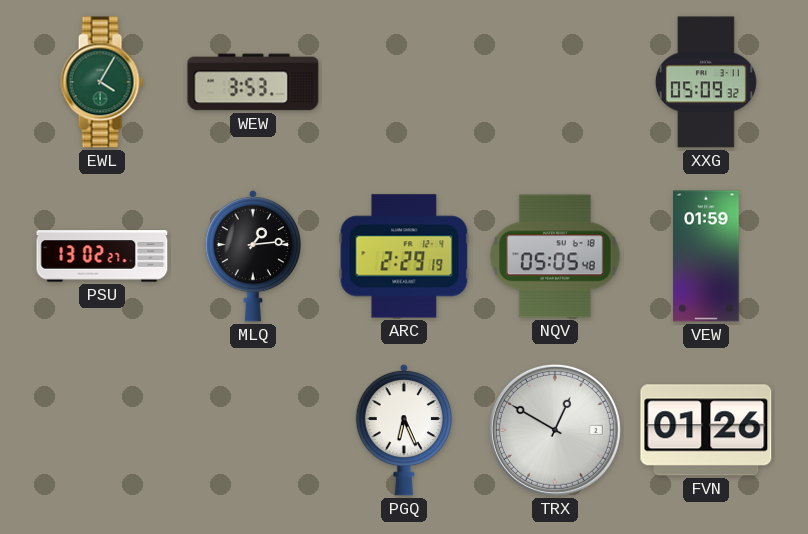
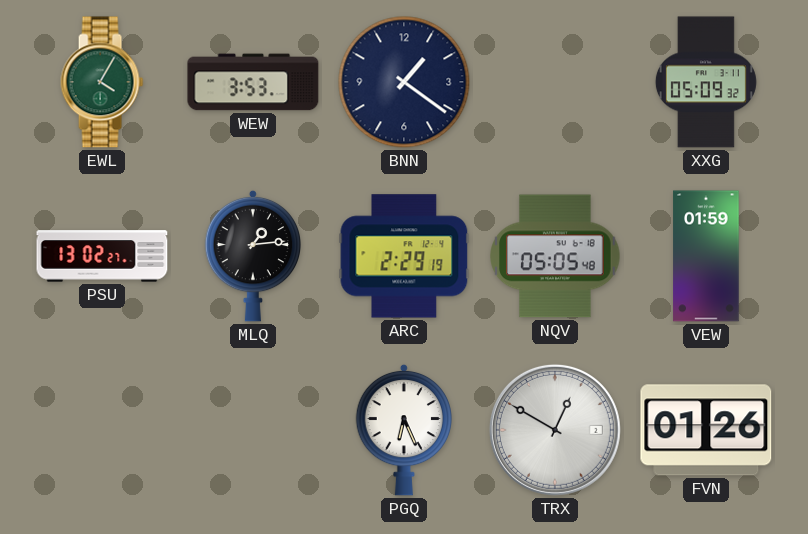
BNN: none -> 1:21 (404, 82)
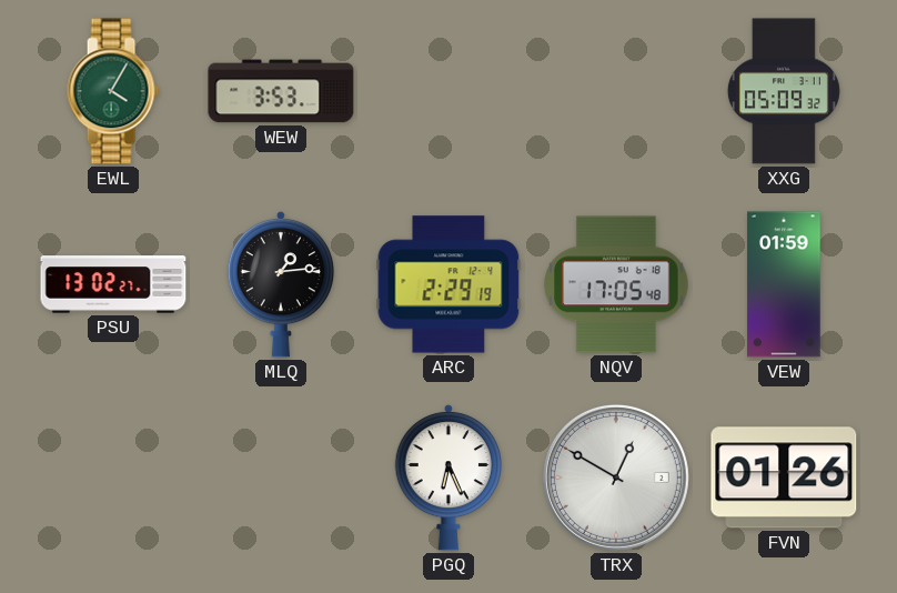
BNN: 1:21 -> none (404, 82)
NQV: 05:05 -> 17:05 (616, 284)
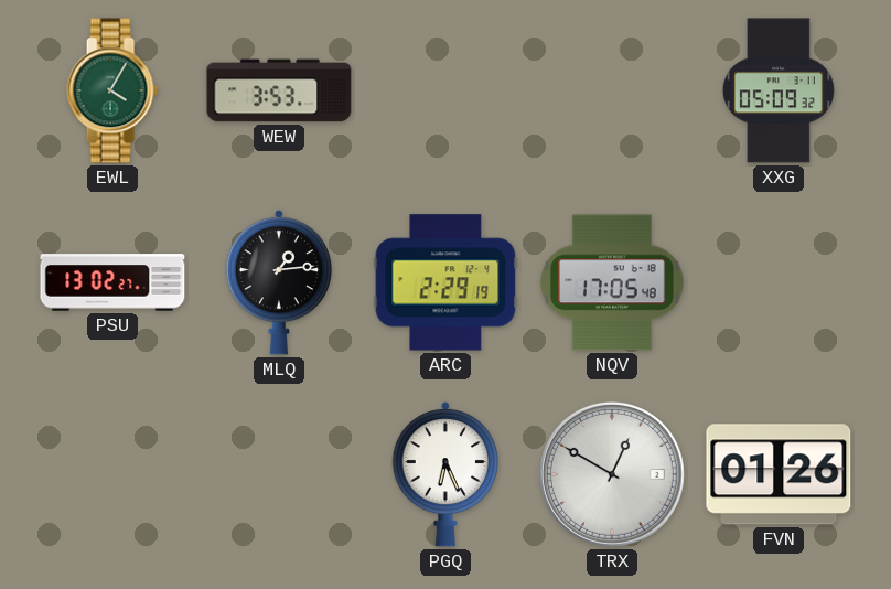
VEW: 01:59 -> none (784, 284)
